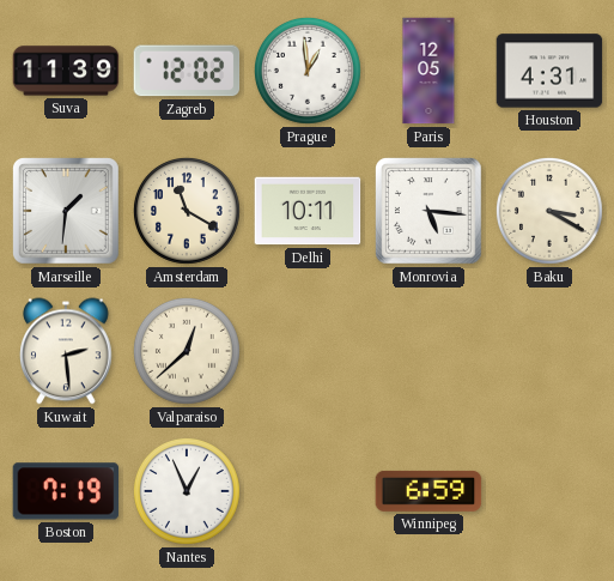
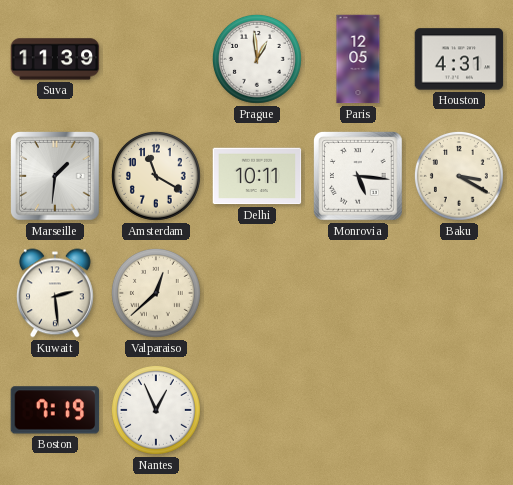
Zagreb: 12:02 -> none (187, 71)
Winnipeg: 6:59 -> none (428, 491)
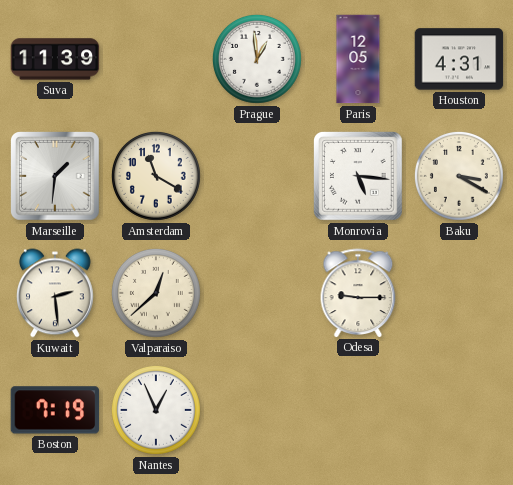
Delhi: 10:11 -> none (257, 176)
Odesa: none -> 9:15 (358, 293)
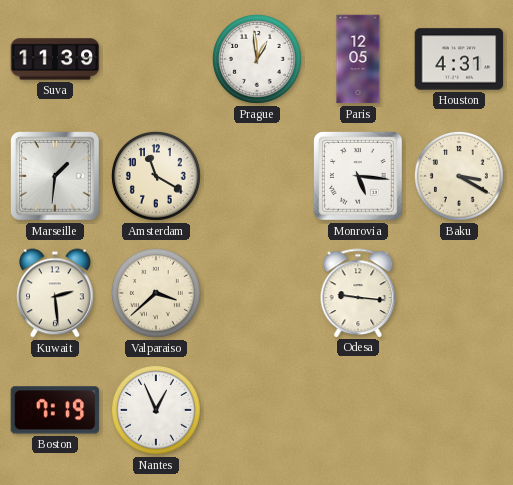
Valparaiso: 12:38 -> 3:38 (156, 293)
Odesa: 9:15 -> 9:16 (358, 293)
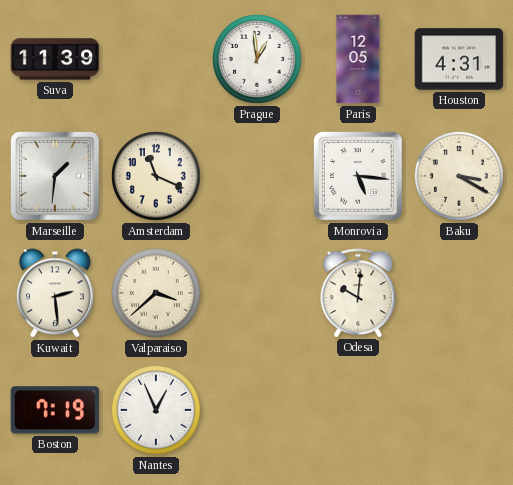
Amsterdam: 11:20 -> 11:19 (156, 176)
Odesa: 9:16 -> 10:01 (358, 293)
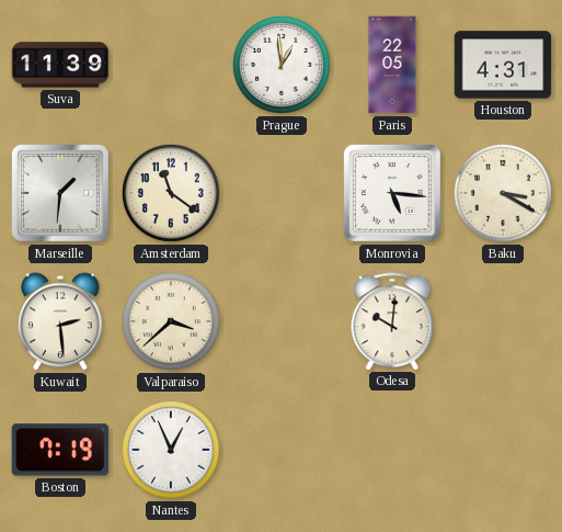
Paris: 12:05 -> 22:05 (392, 65)
Amsterdam: 11:19 -> 11:21 (171, 193)
